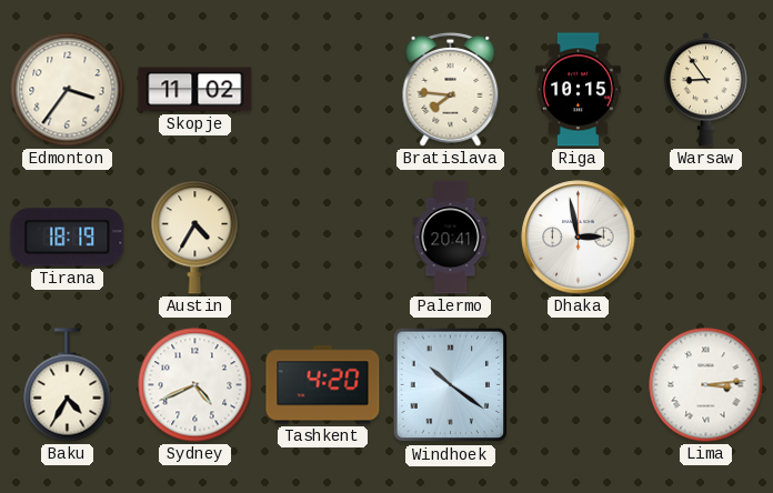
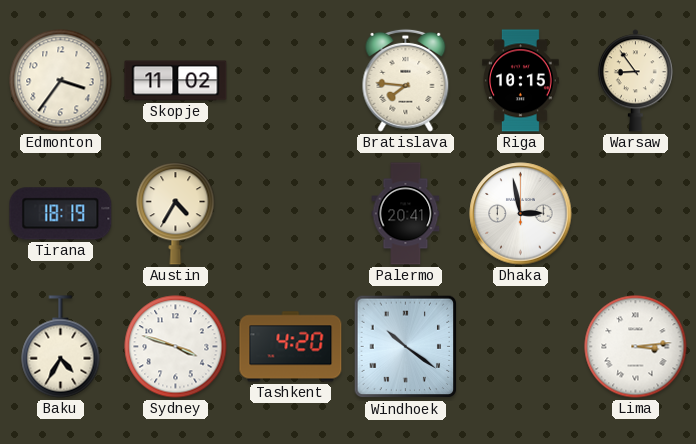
Sydney: 4:41 -> 3:48 (176, 347)
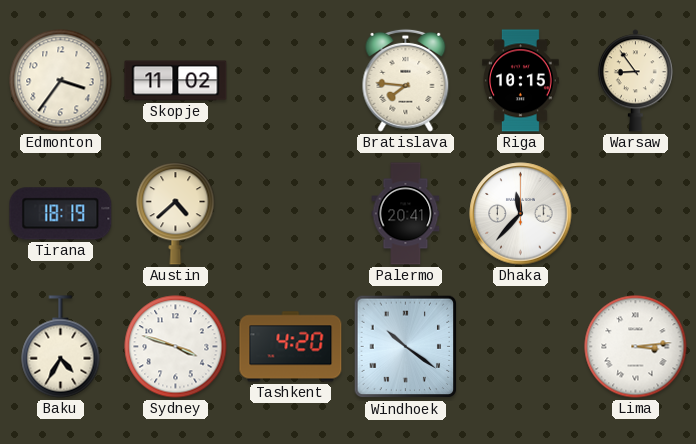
Austin: 4:35 -> 4:38 (176, 214)
Dhaka: 2:58 -> 11:37 (521, 214)
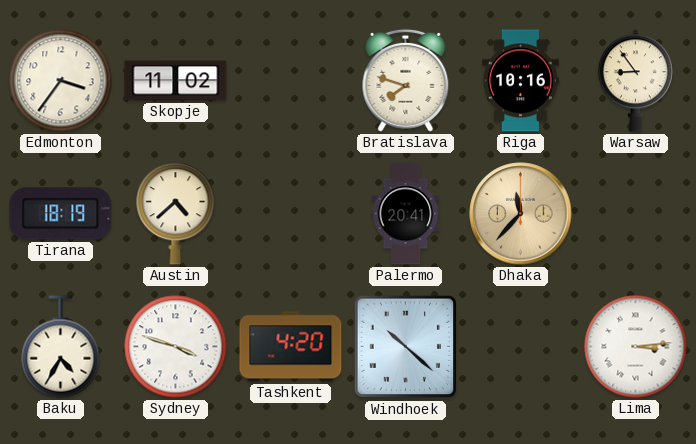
Bratislava: 7:46 -> 7:48 (406, 80)
Riga: 10:15 -> 10:16 (521, 81)
Dhaka dial: white -> champagne (521, 214)
Windhoek: 10:21 -> 10:22 (406, 347)
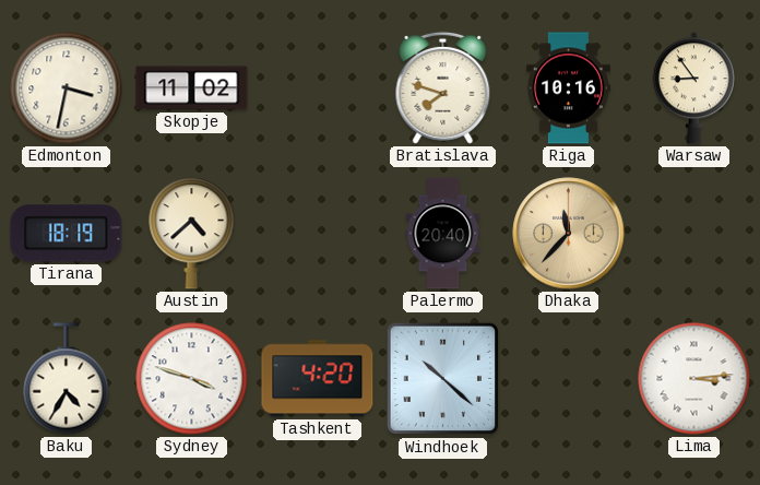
Edmonton: 3:36 -> 3:32 (67, 88)
Palermo: 20:41 -> 20:40 (443, 234)
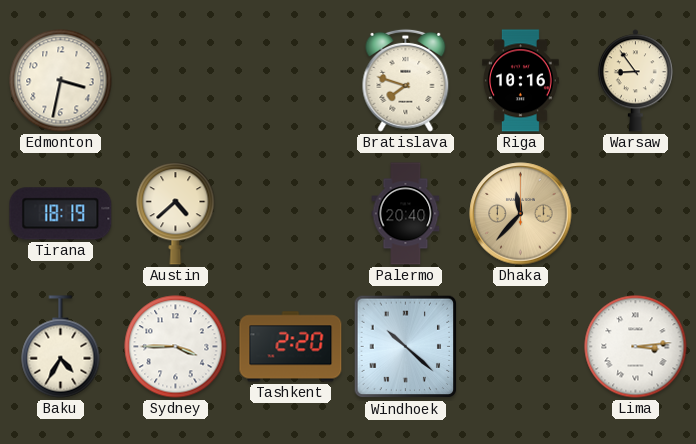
Skopje: 11:02 -> none (192, 88)
Sydney: 3:48 -> 3:45 (176, 347)
Tashkent: 4:20 -> 2:20 (291, 347)
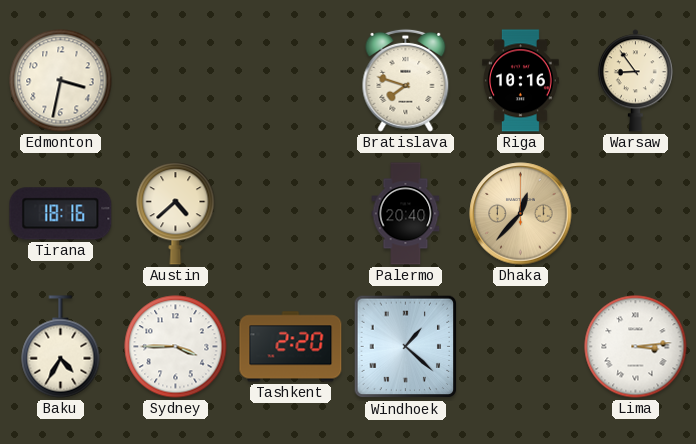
Tirana: 18:19 -> 18:16 (61, 214)
Dhaka: 11:37 -> 12:37 (521, 214)
Windhoek: 10:22 -> 1:22 (406, 347)
